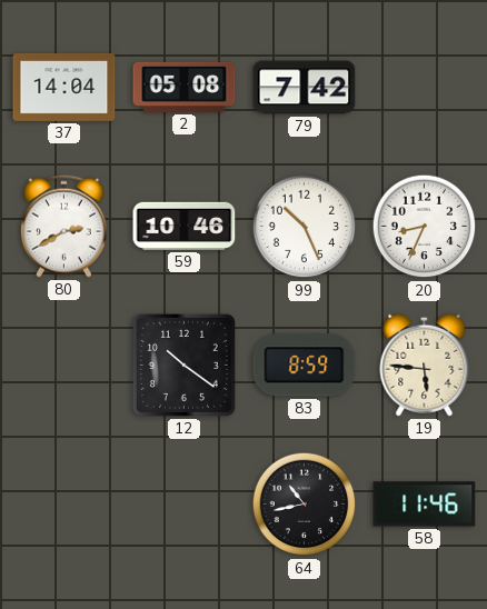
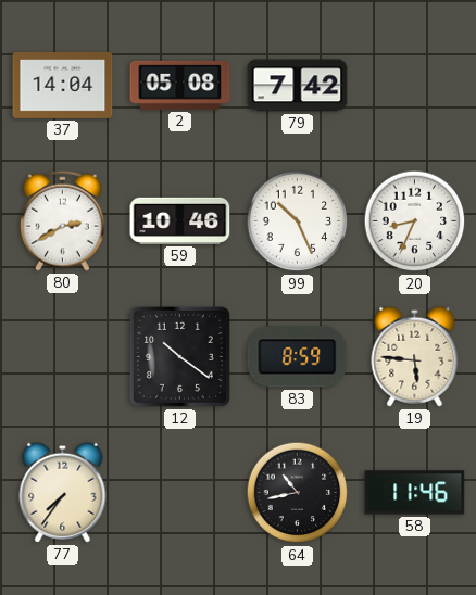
77: none -> 7:36 (63, 492)
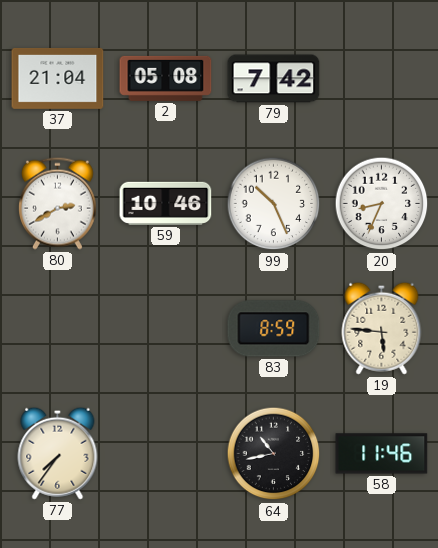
37: 14:04 -> 21:04 (58, 78)
12: 10:21 -> none (179, 356)
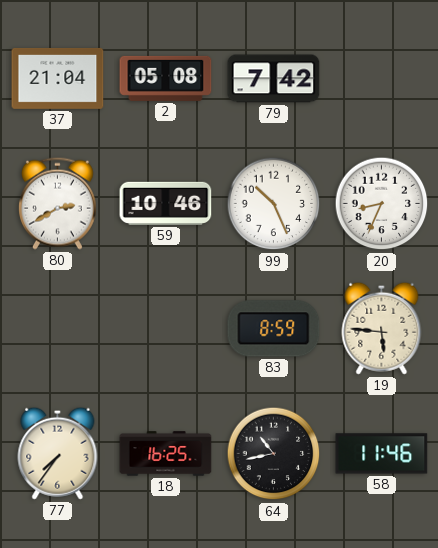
18: none -> 16:25 (166, 454)
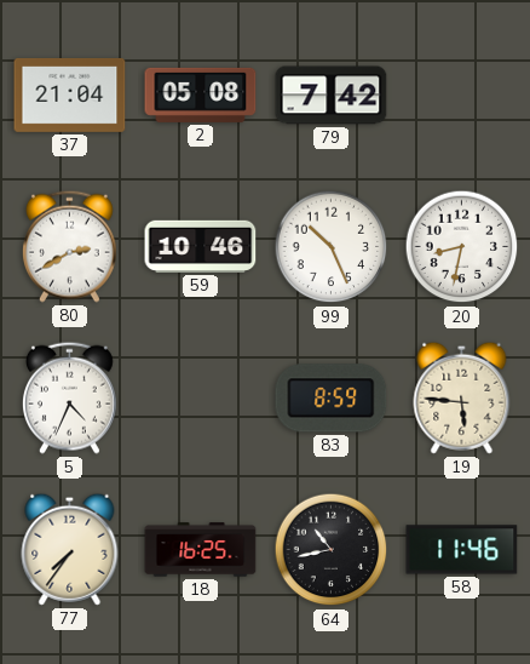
20: 8:34 -> 8:32 (462, 247)
5: none -> 4:34 (69, 397)
